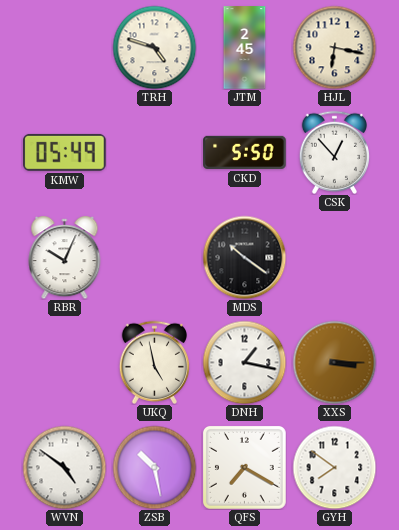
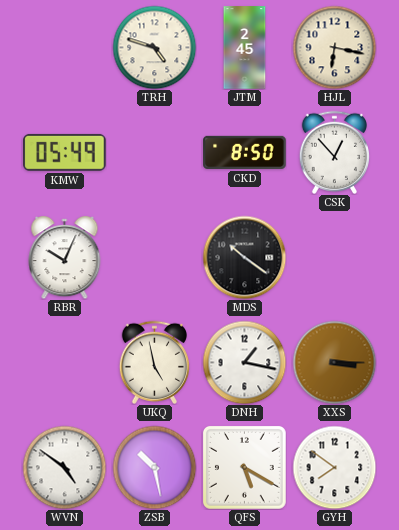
CKD: 5:50 -> 8:50 (245, 152)
QFS: 7:20 -> 5:20 (244, 467)
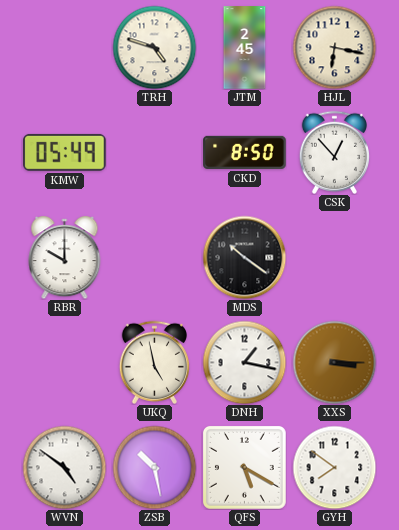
RBR: 10:04 -> 10:00 (65, 258)
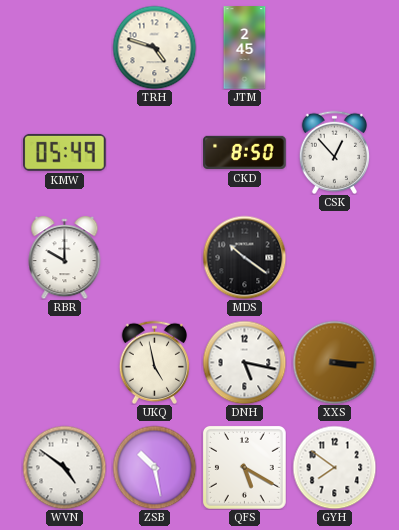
HJL: 6:17 -> none (334, 47)
DNH: 1:17 -> 5:17 (244, 362)
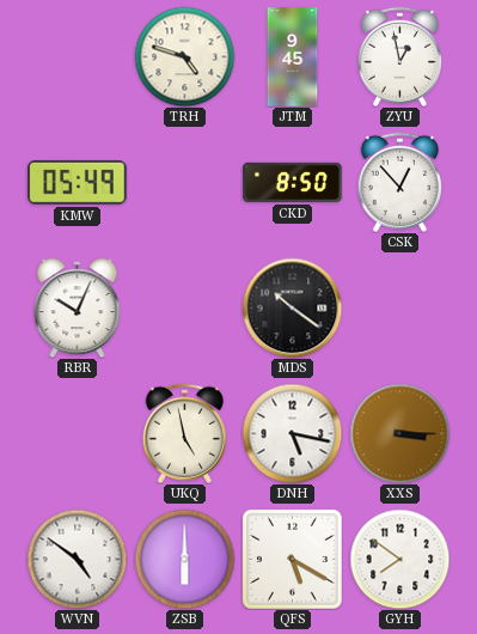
JTM: 2:45 -> 9:45 (293, 57)
ZYU: none -> 12:58 (399, 56)
RBR: 10:00 -> 10:04 (78, 309)
ZSB: 10:28 -> 6:00 (184, 559)
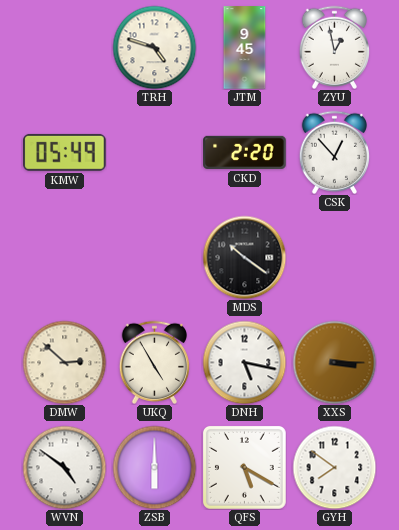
CKD: 8:50 -> 2:20 (245, 152)
RBR: 10:04 -> none (78, 309)
DMW: none -> 2:52 (64, 362)
UKQ: 4:58 -> 4:55 (154, 362)
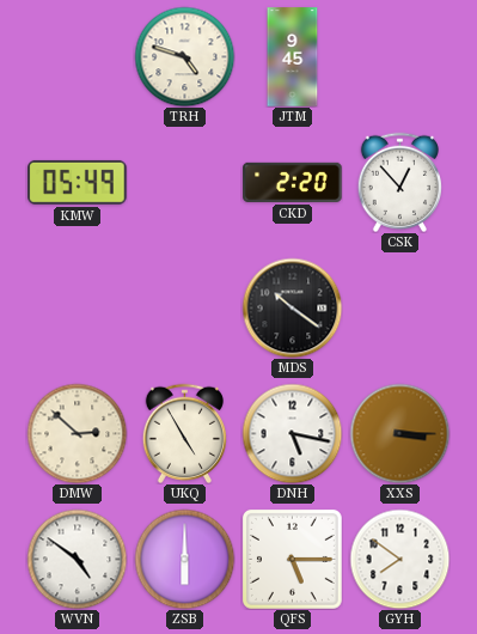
ZYU: 12:58 -> none (334, 47)
QFS: 5:20 -> 5:15 (292, 559)
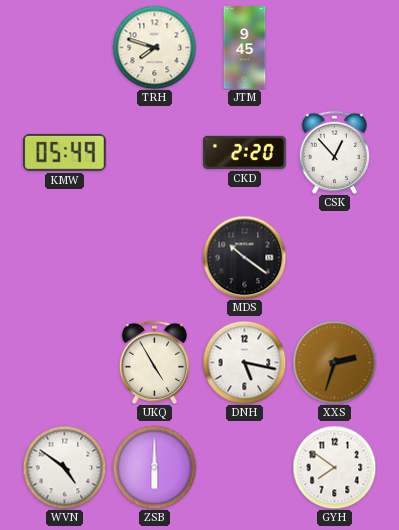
TRH: 4:48 -> 7:48 (154, 47)
DMW: 2:52 -> none (77, 433)
XXS: 3:15 -> 2:33 (334, 362)
QFS: 5:15 -> none (292, 559)
